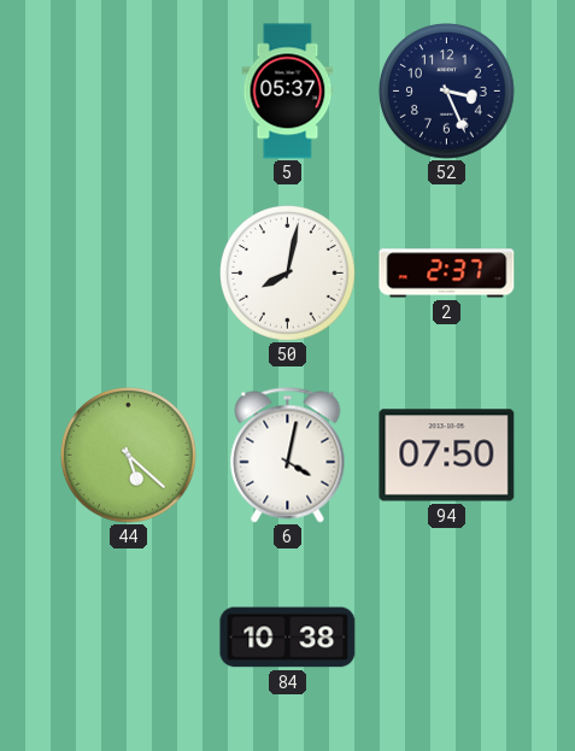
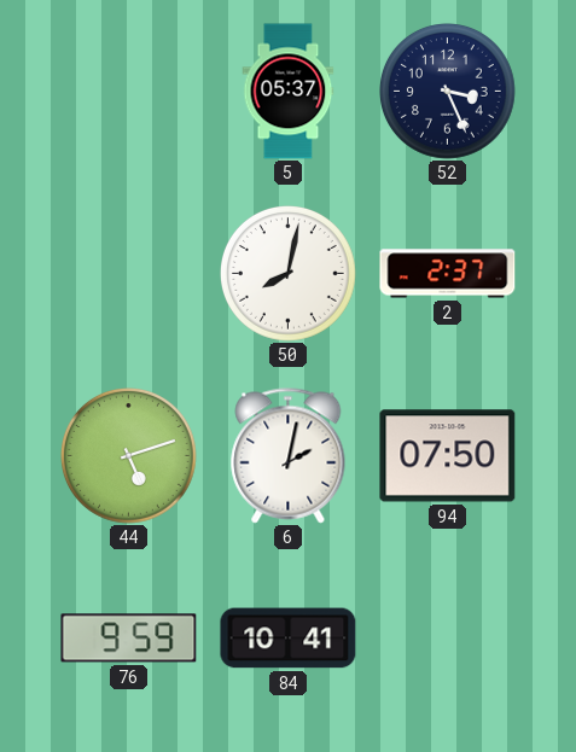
44: 5:22 -> 5:12 (129, 456)
6: 4:02 -> 2:02 (289, 456)
76: none -> 9:59 (129, 639)
84: 10:38 -> 10:41 (289, 639)
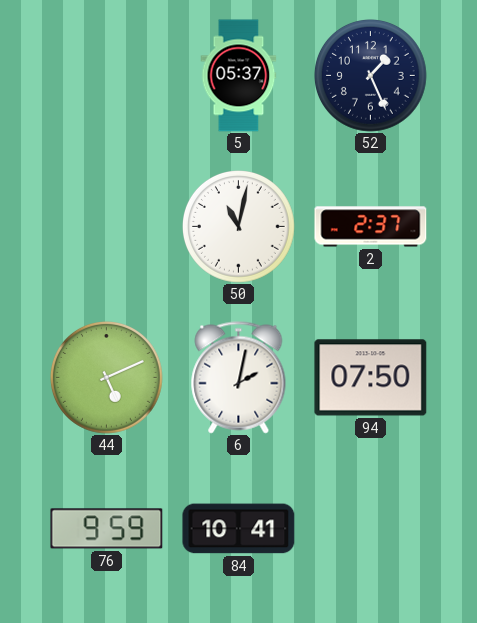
52: 3:26 -> 1:26 (371, 76)
50: 8:02 -> 11:02 (239, 227)
44: 5:12 -> 5:11 (107, 378)
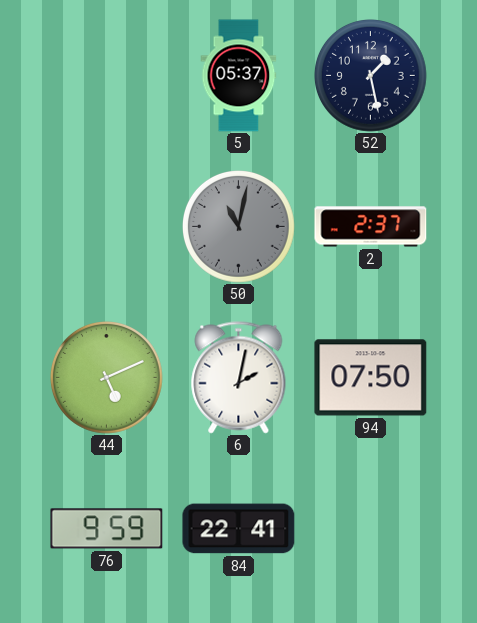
52: 1:26 -> 1:28 (371, 76)
50 dial: white -> grey (239, 227)
84: 10:41 -> 22:41 (239, 529)
